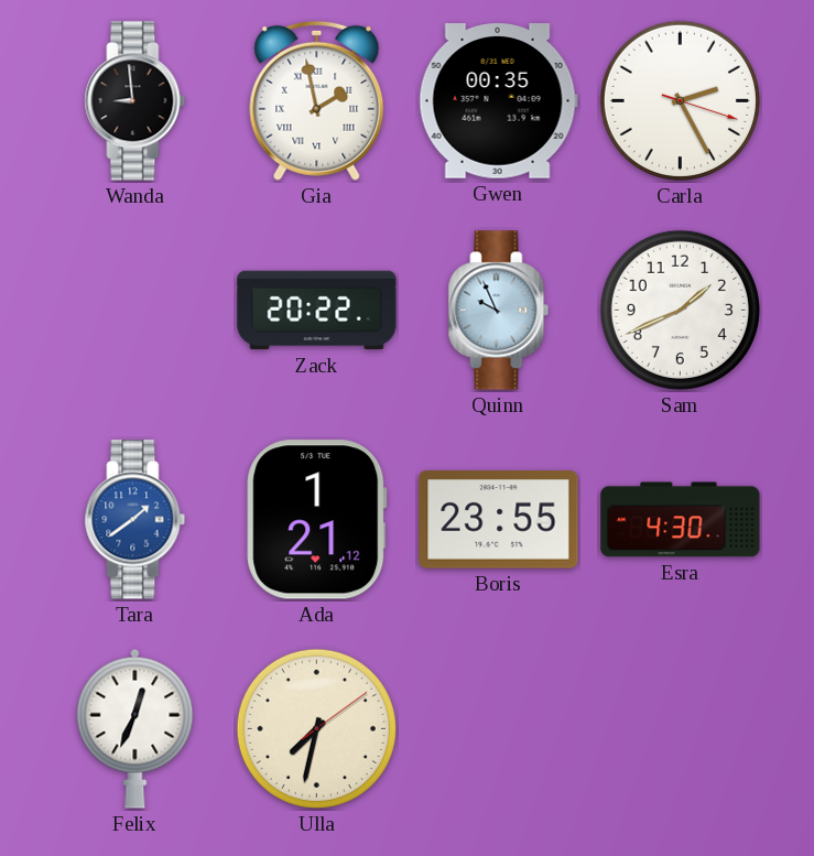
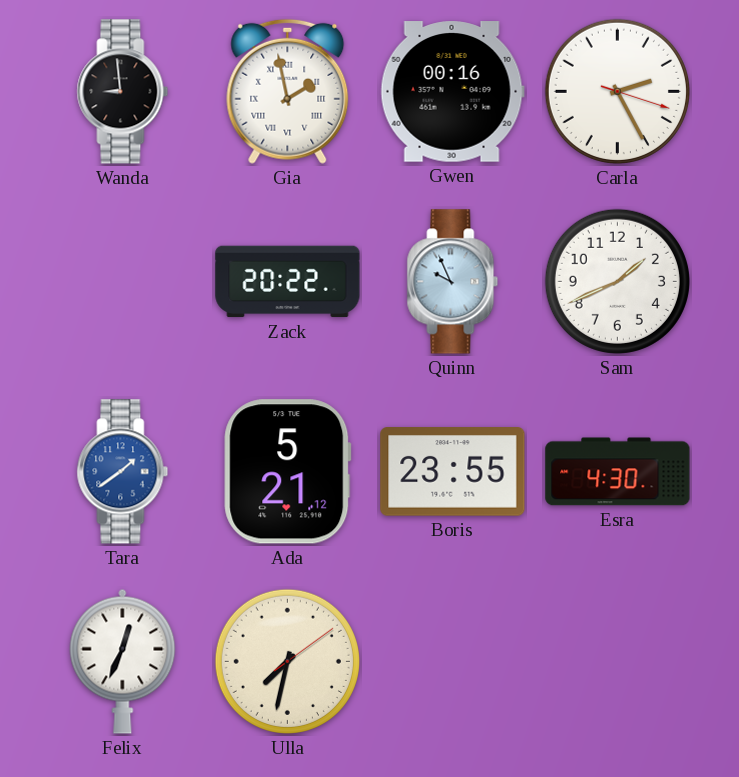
Gwen: 00:35 -> 00:16 (452, 92)
Ada: 1:21 -> 5:21 (288, 472)
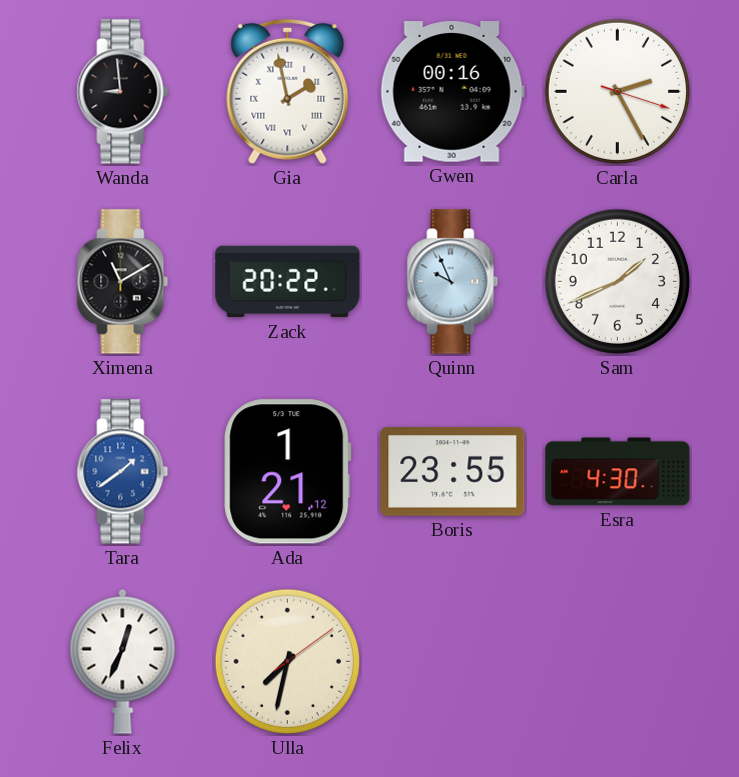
Ximena: none -> 11:10 (123, 282)
Ada: 5:21 -> 1:21 (288, 472)
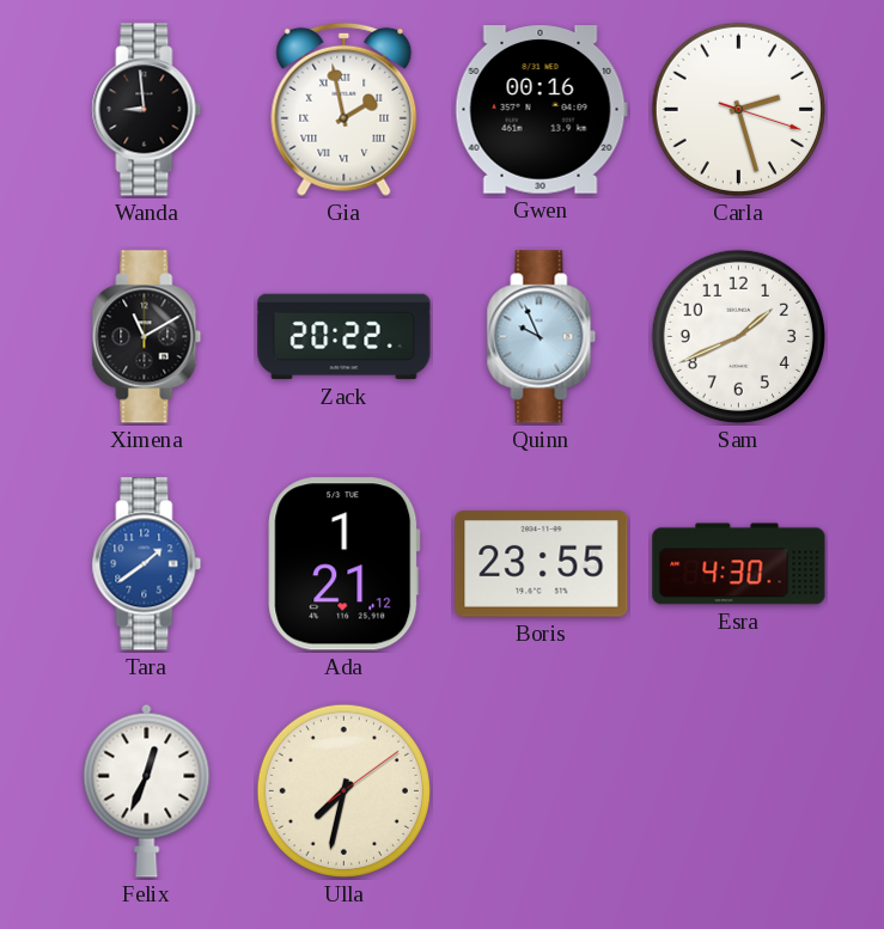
Carla: 2:25 -> 2:27 (738, 109)
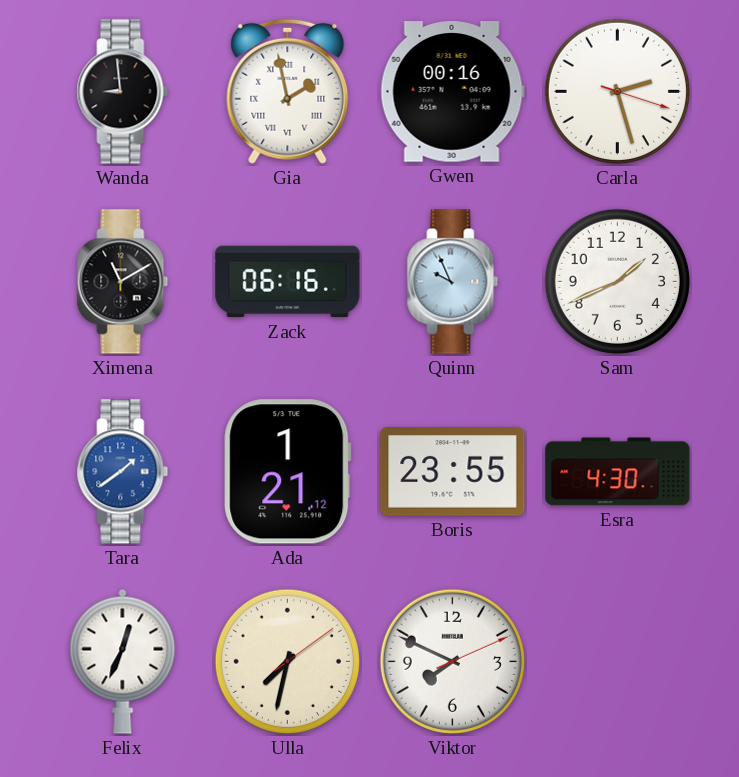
Zack: 20:22 -> 06:16 (288, 282)
Viktor: none -> 7:49 (452, 661)
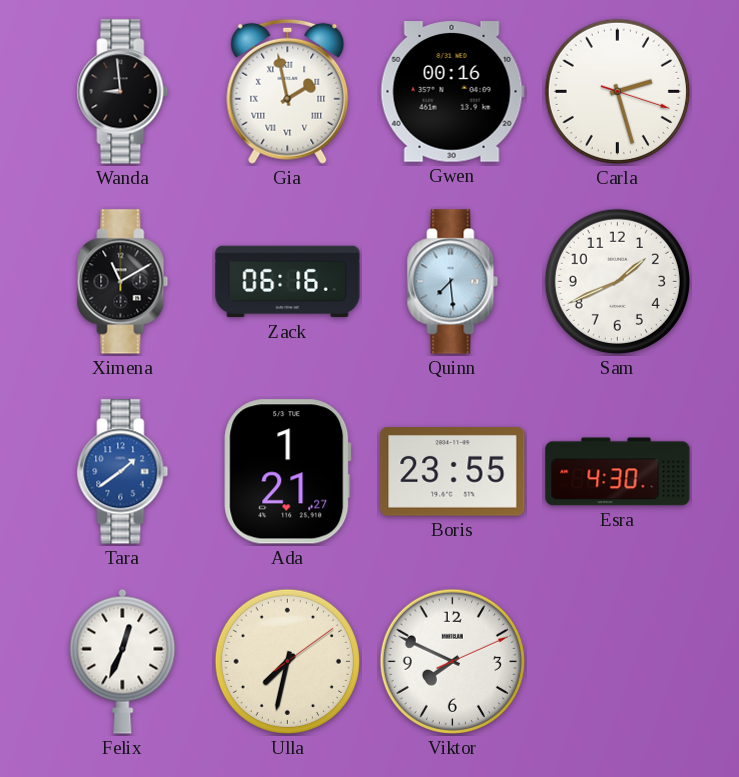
Quinn: 9:56 -> 7:29 (453, 282)
Ada: 1:21:12 -> 1:21:27 (288, 472)
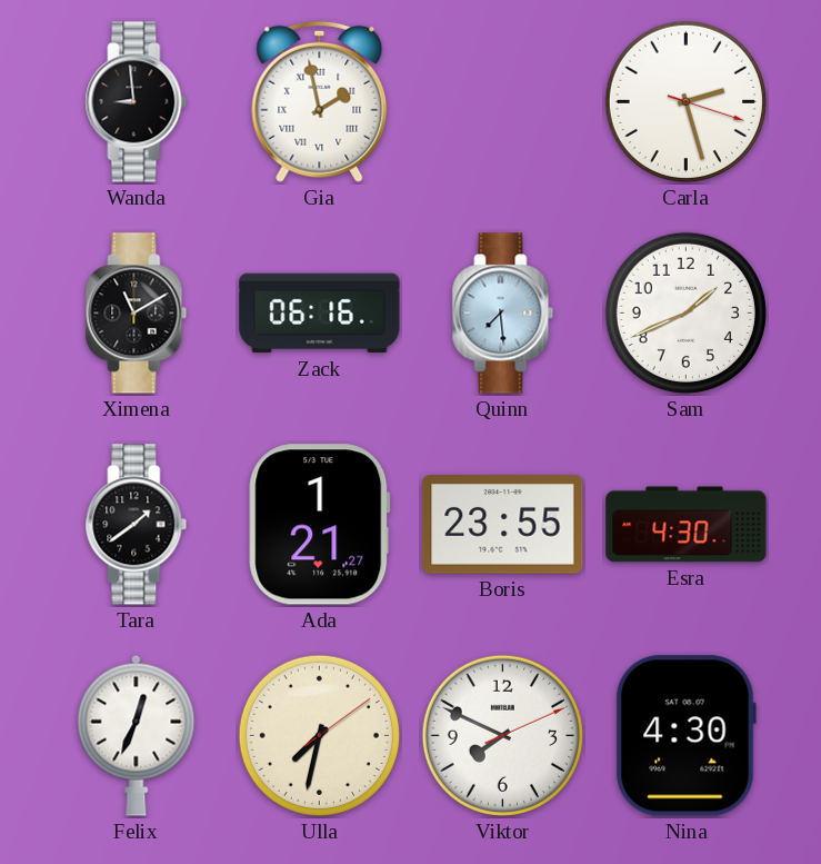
Gwen: 00:16 -> none (452, 92)
Tara dial: blue -> black (137, 525)
Nina: none -> 4:30 (685, 736)
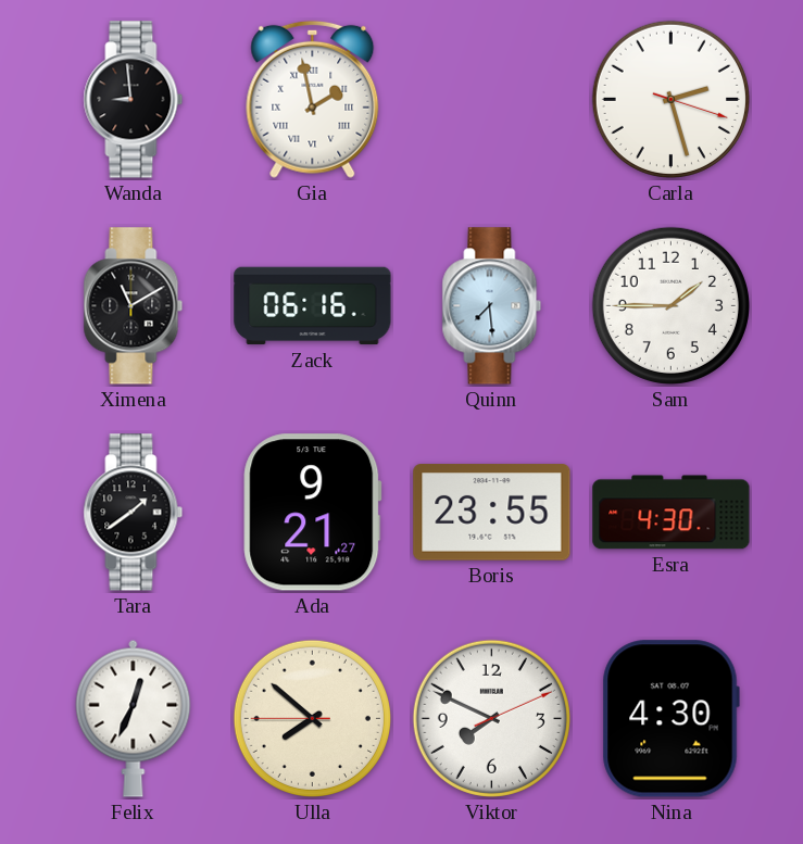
Sam: 1:41 -> 1:45 (670, 305)
Ada: 1:21 -> 9:21 (313, 513)
Ulla: 7:32 -> 7:51 (312, 718)
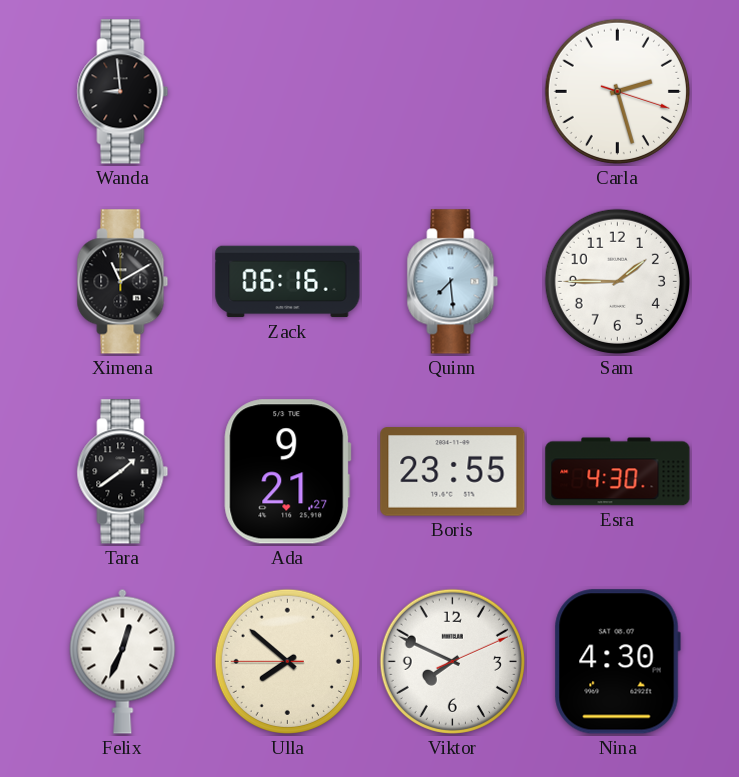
Gia: 1:58 -> none (313, 99)
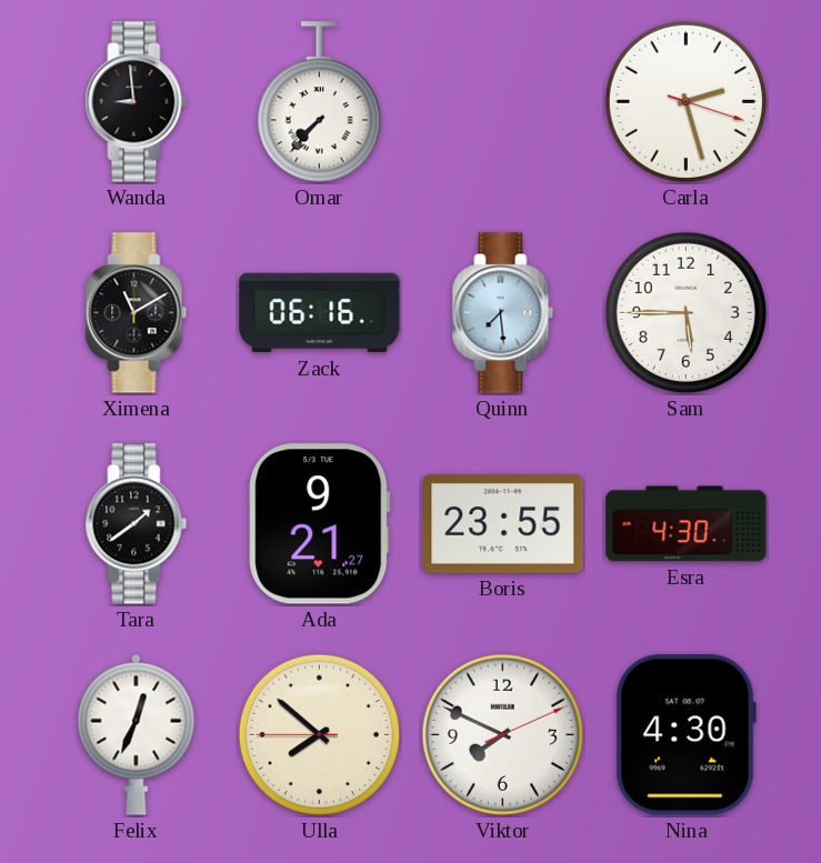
Omar: none -> 7:37 (319, 102)
Sam: 1:45 -> 5:45 (685, 312)
